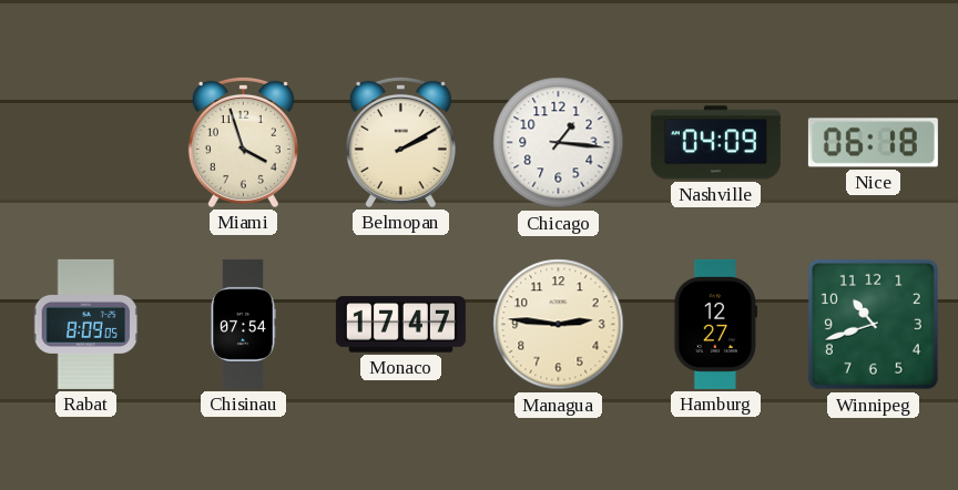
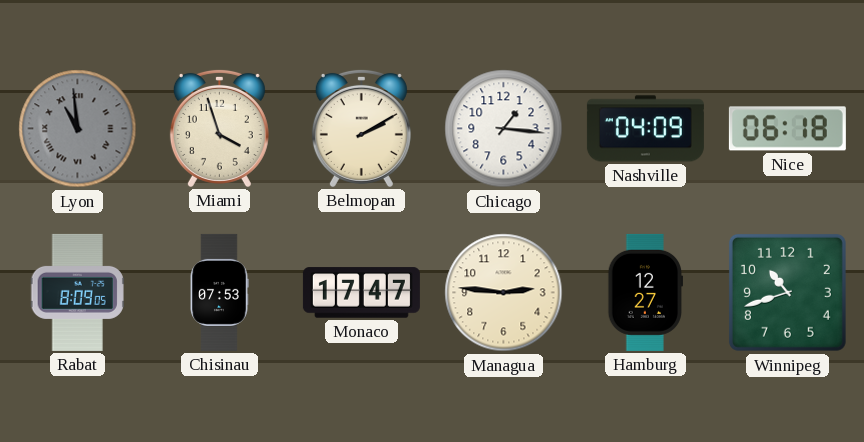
Lyon: none -> 10:59 (78, 129)
Chisinau: 07:54 -> 07:53 (219, 292)
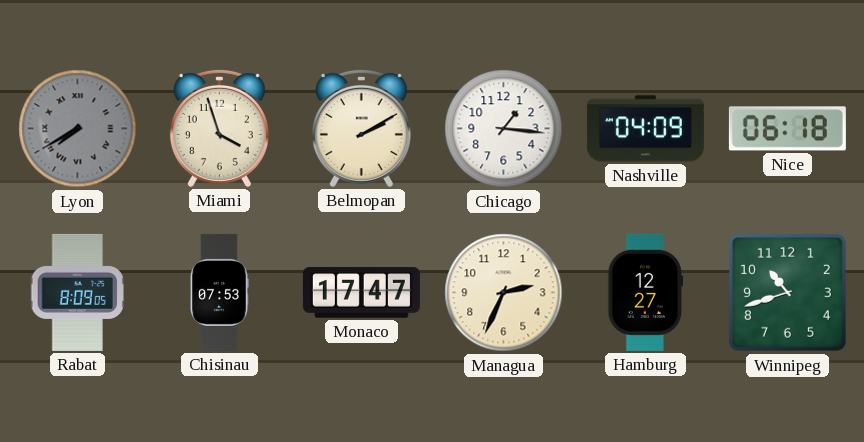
Lyon: 10:59 -> 7:40 (78, 129)
Managua: 2:46 -> 2:34 (504, 293)
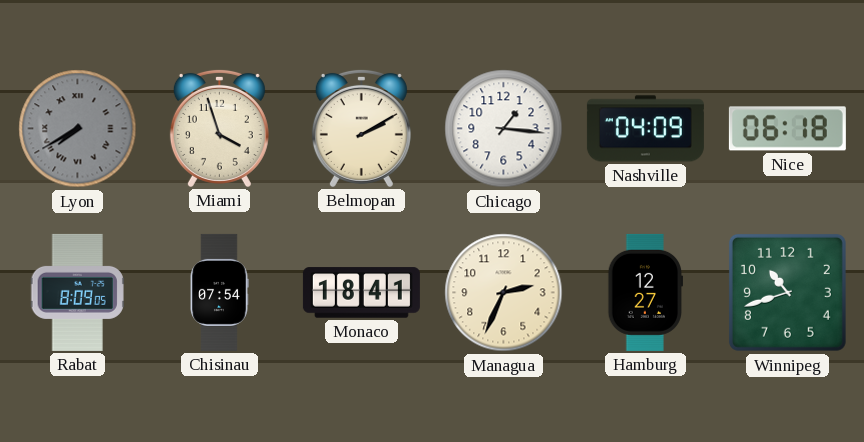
Chisinau: 07:53 -> 07:54 (219, 292)
Monaco: 17:47 -> 18:41 (361, 293)
